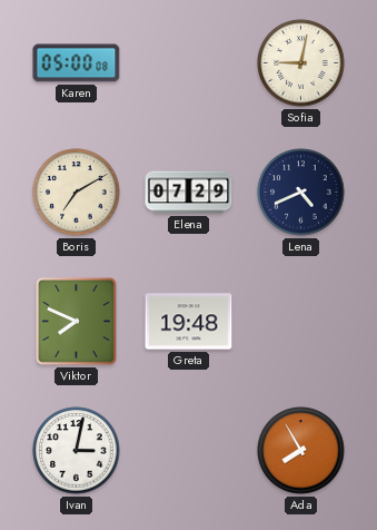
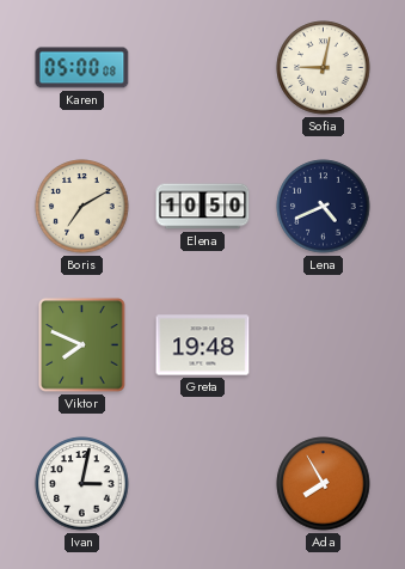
Elena: 07:29 -> 10:50 (203, 207)
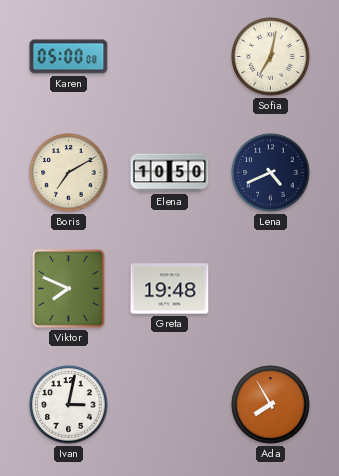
Sofia: 9:02 -> 7:02 (271, 57)
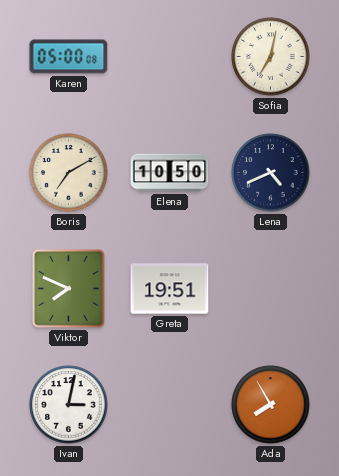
Greta: 19:48 -> 19:51 (170, 289)
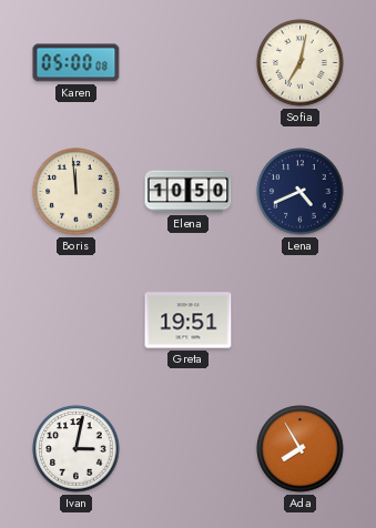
Boris: 7:10 -> 11:59 (77, 192)
Viktor: 7:49 -> none (69, 289)
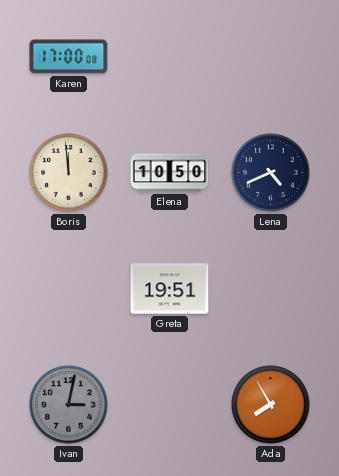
Karen: 05:00 -> 17:00 (69, 57)
Sofia: 7:02 -> none (301, 63)
Ivan dial: white -> grey (69, 405)
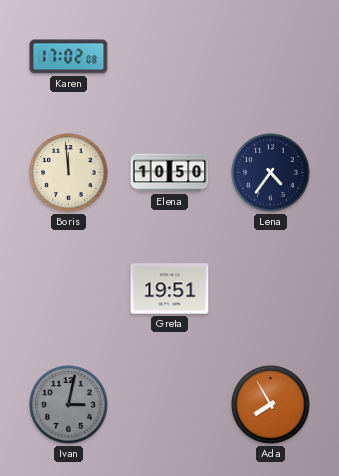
Karen: 17:00 -> 17:02 (69, 57)
Lena: 4:41 -> 4:36 (271, 173)
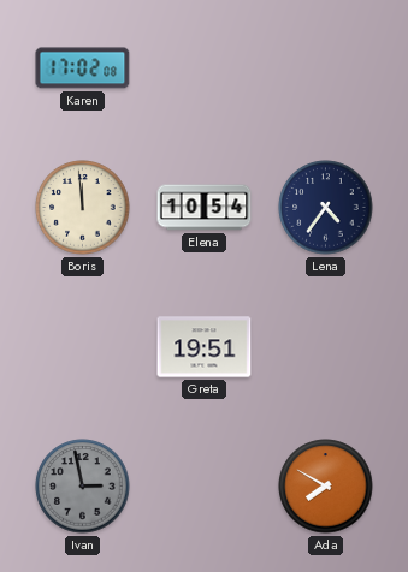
Elena: 10:50 -> 10:54 (205, 208)
Ivan: 3:02 -> 2:58 (83, 487)
Ada: 7:55 -> 7:50 (326, 487)
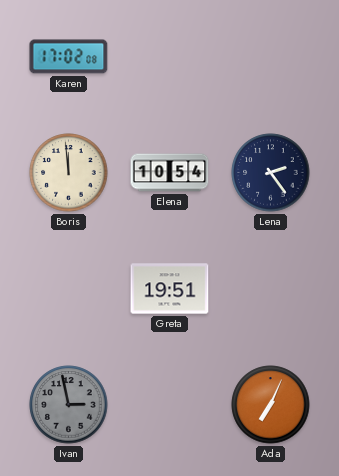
Lena: 4:36 -> 2:24 (271, 173)
Ada: 7:50 -> 7:04 (271, 405)
